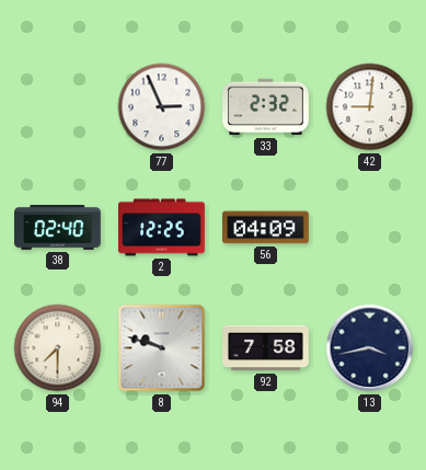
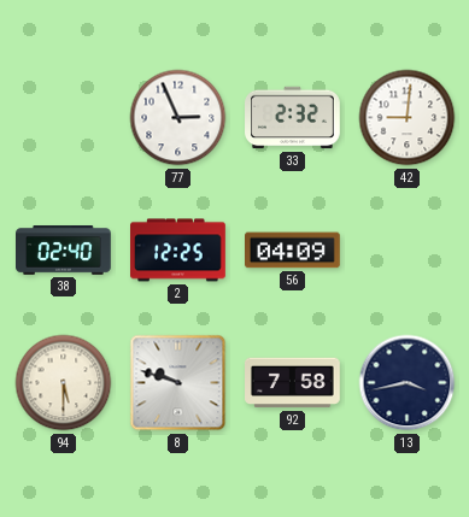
94: 7:30 -> 5:30 (64, 383)
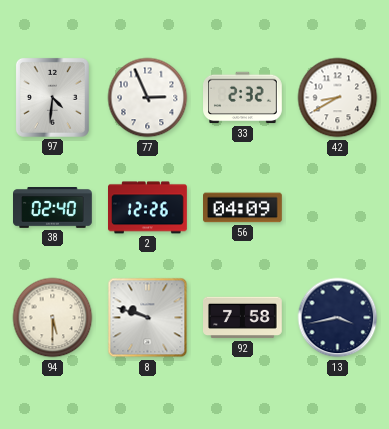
97: none -> 4:31 (52, 97)
42: 9:01 -> 8:40 (338, 98)
2: 12:25 -> 12:26 (148, 208)
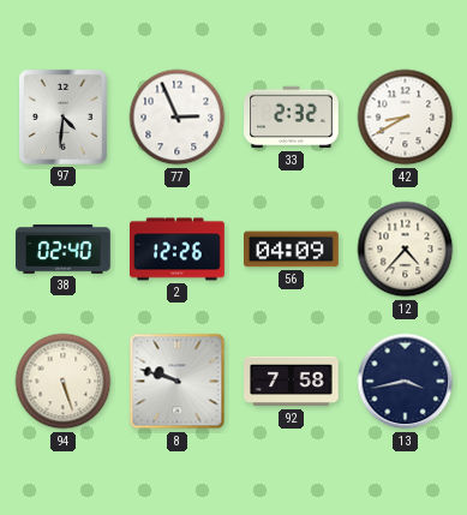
12: none -> 4:37 (406, 250)
94: 5:30 -> 5:27 (64, 382)
